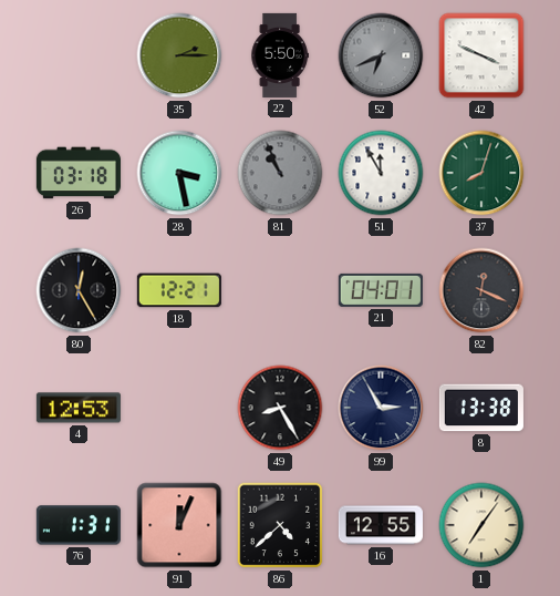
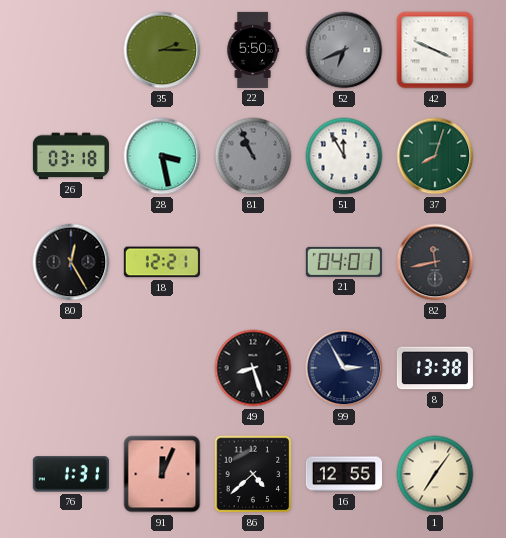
82: 12:19 -> 11:43 (435, 262)
4: 12:53 -> none (79, 408)
49: 8:25 -> 8:27 (253, 368)
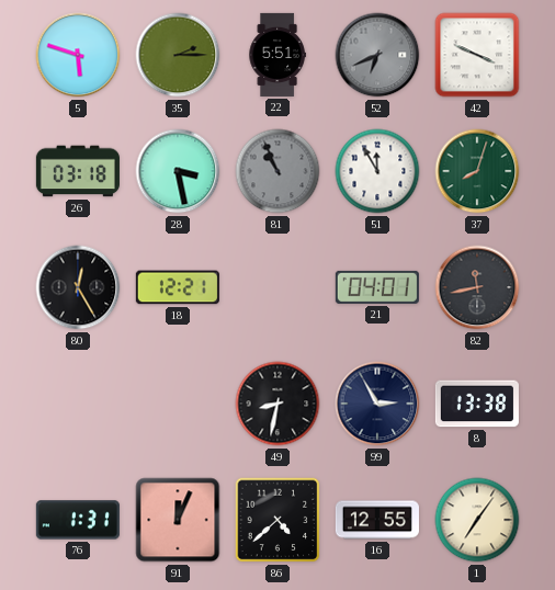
5: none -> 5:48 (78, 55)
22: 5:50 -> 5:51 (277, 55)
49: 8:27 -> 8:32 (277, 404)
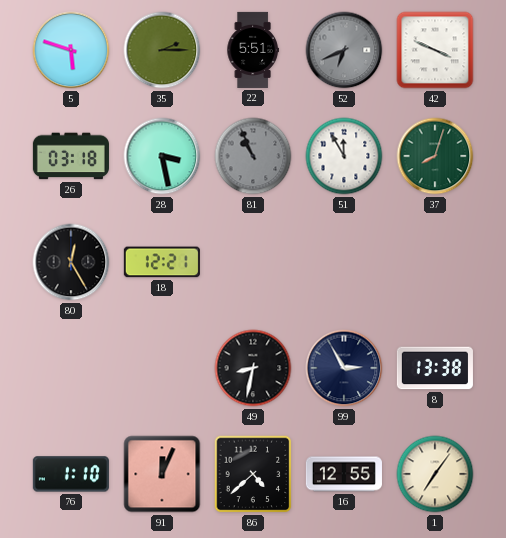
21: 04:01 -> none (377, 287)
82: 11:43 -> none (477, 287)
76: 1:31 -> 1:10 (71, 474)
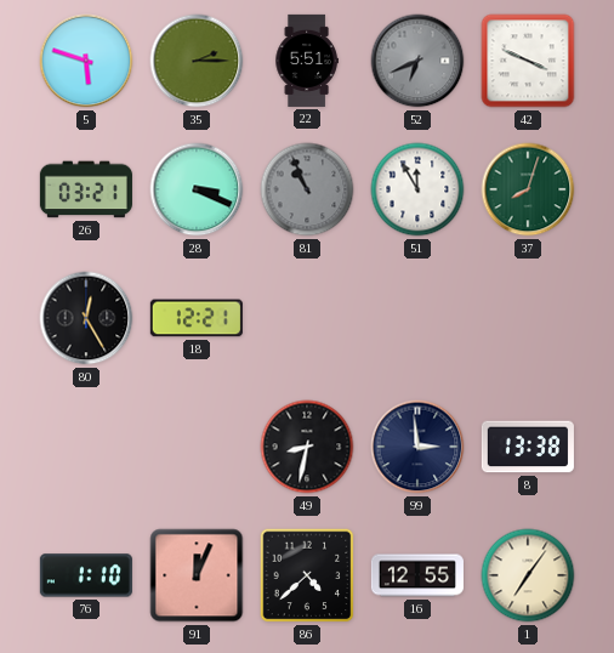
26: 03:18 -> 03:21 (86, 189)
28: 3:28 -> 3:19 (197, 189)
99: 2:55 -> 2:59 (417, 447)
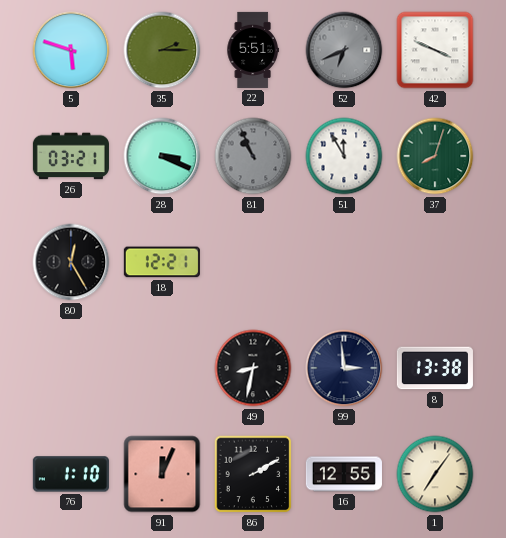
86: 4:38 -> 2:10 (253, 474)
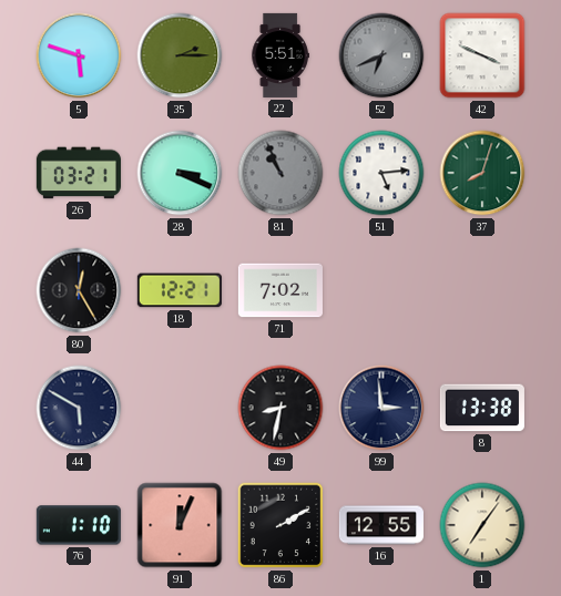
51: 11:55 -> 5:14 (381, 173)
71: none -> 7:02 (280, 290)
44: none -> 5:50 (79, 408)
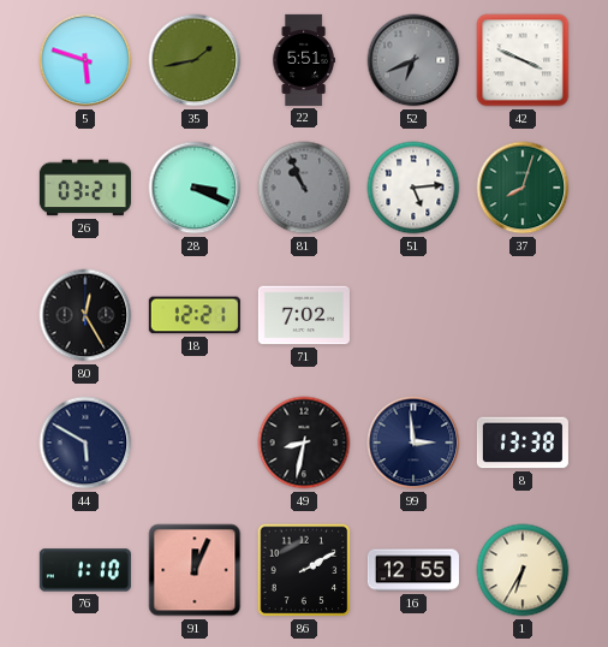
35: 2:15 -> 1:43 (195, 60)
1: 7:06 -> 6:35 (523, 570)
